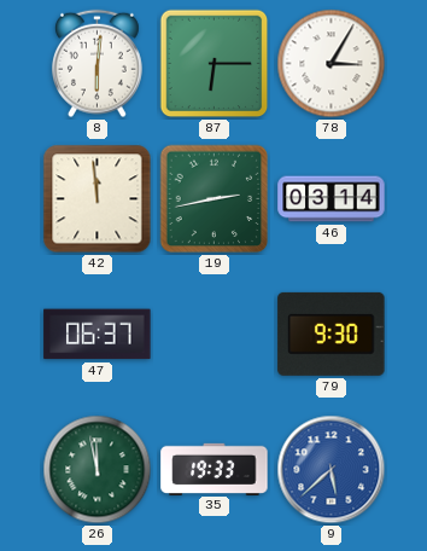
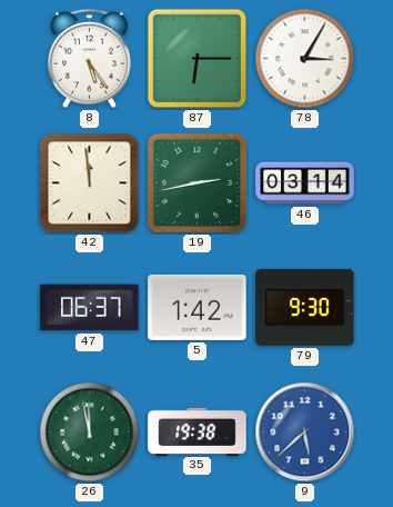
8: 6:01 -> 5:24 (89, 59)
5: none -> 1:42 (198, 307)
35: 19:33 -> 19:38 (198, 431)
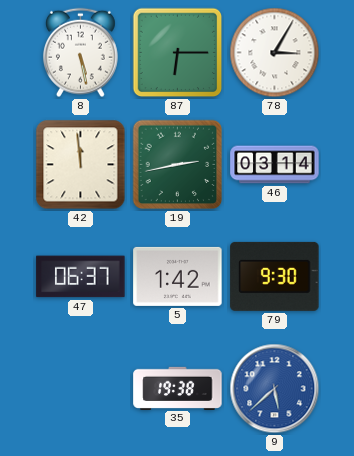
8: 5:24 -> 5:28 (80, 53)
26: 11:58 -> none (90, 433)
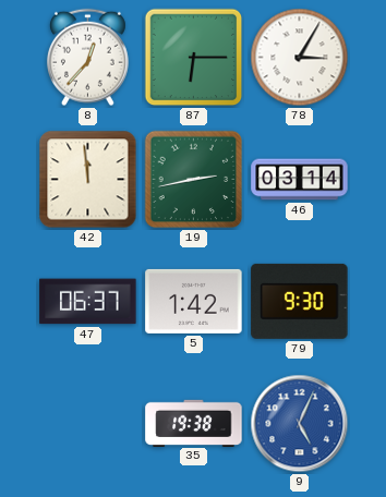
8: 5:28 -> 12:37 (87, 58)
9: 5:38 -> 5:04 (300, 424)
